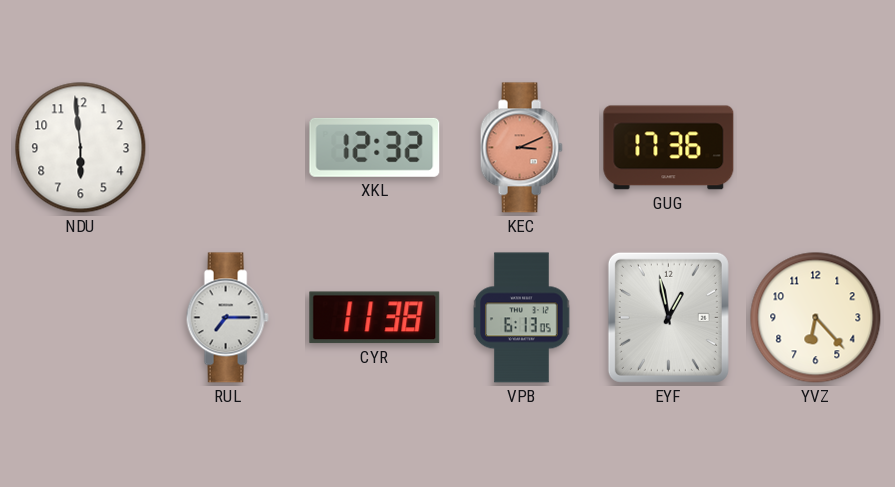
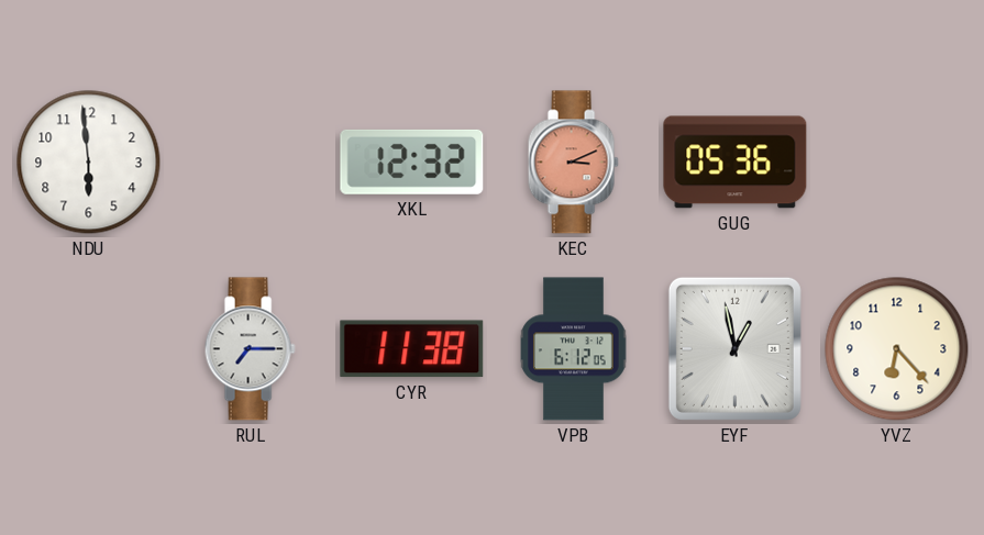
GUG: 17:36 -> 05:36 (736, 163)
VPB: 6:13 -> 6:12 (574, 349)
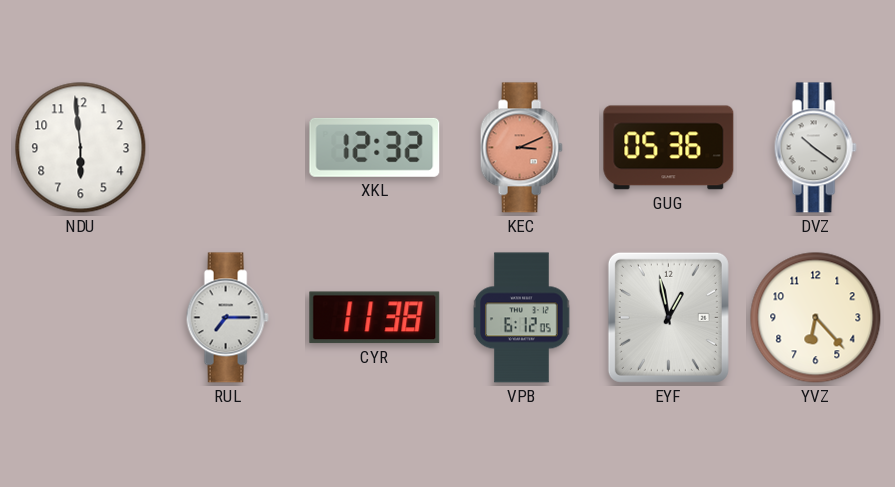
DVZ: none -> 10:21 (815, 148)
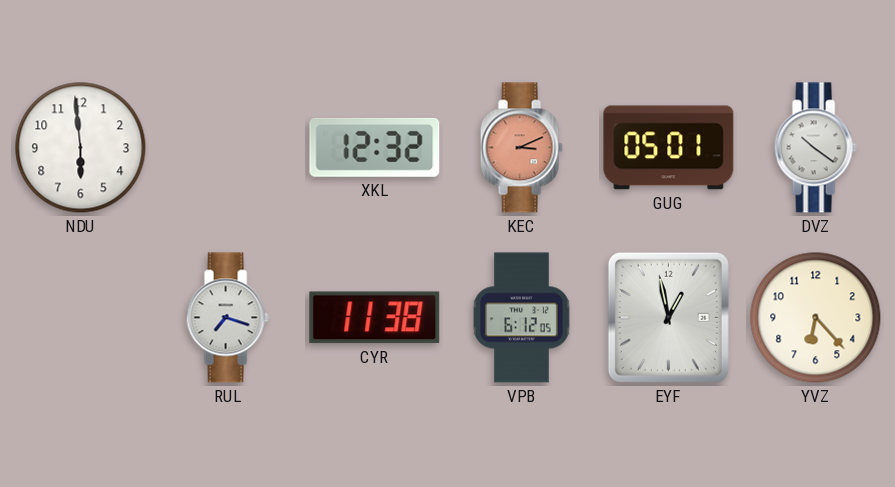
GUG: 05:36 -> 05:01 (669, 148)
RUL: 7:15 -> 7:18 (227, 318)
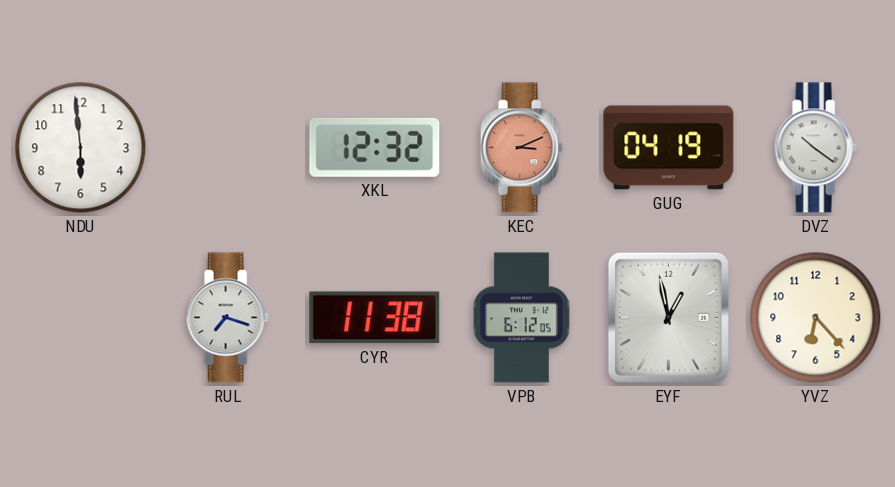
GUG: 05:01 -> 04:19 (669, 148)
